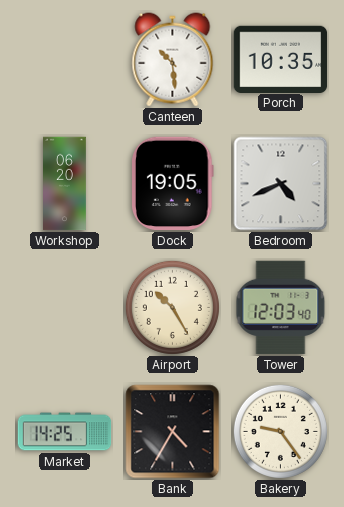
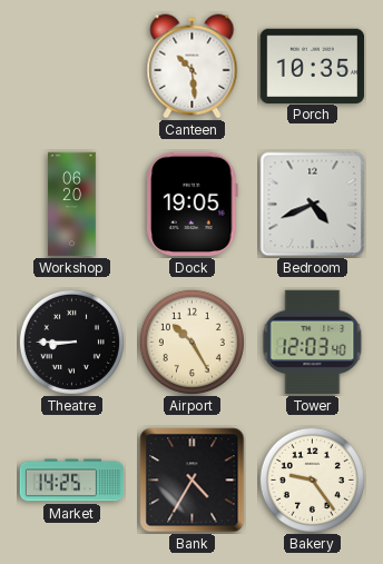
Theatre: none -> 8:45 (71, 342)
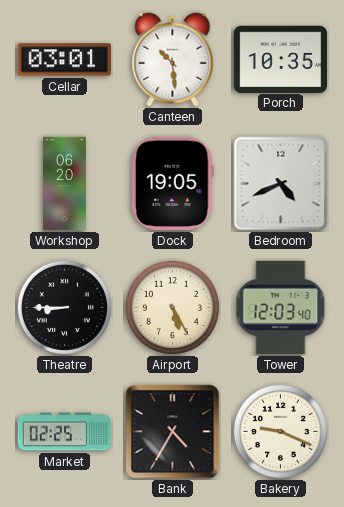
Cellar: none -> 03:01 (64, 60)
Airport: 10:25 -> 5:25 (172, 307)
Market: 14:25 -> 02:25 (65, 432)
Bakery: 9:24 -> 9:19 (280, 431)
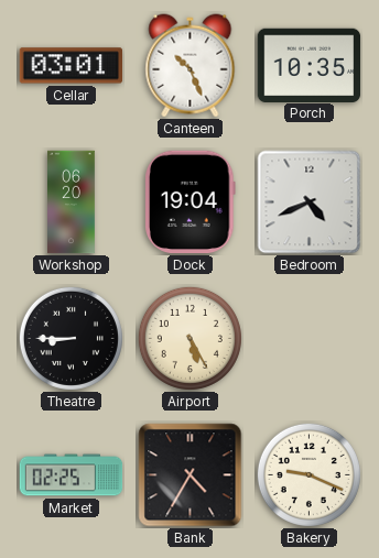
Canteen: 10:29 -> 10:26 (191, 66)
Dock: 19:05 -> 19:04 (191, 203)
Tower: 12:03 -> none (281, 308)
